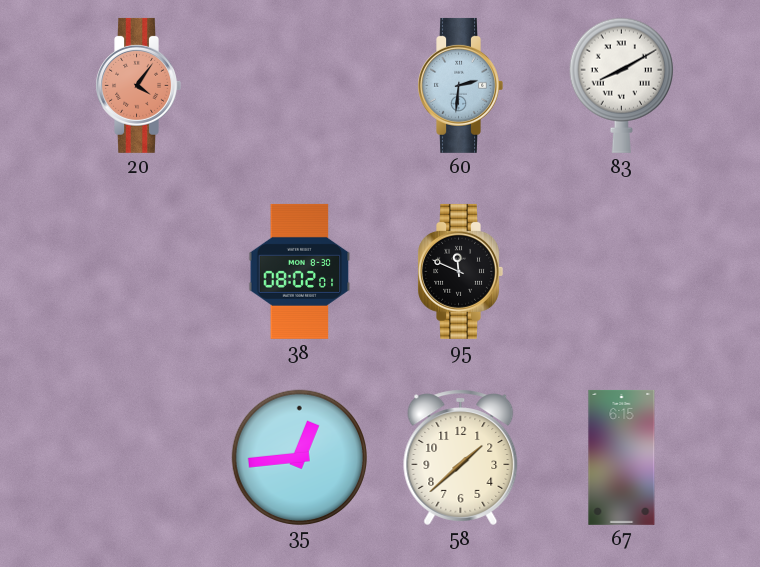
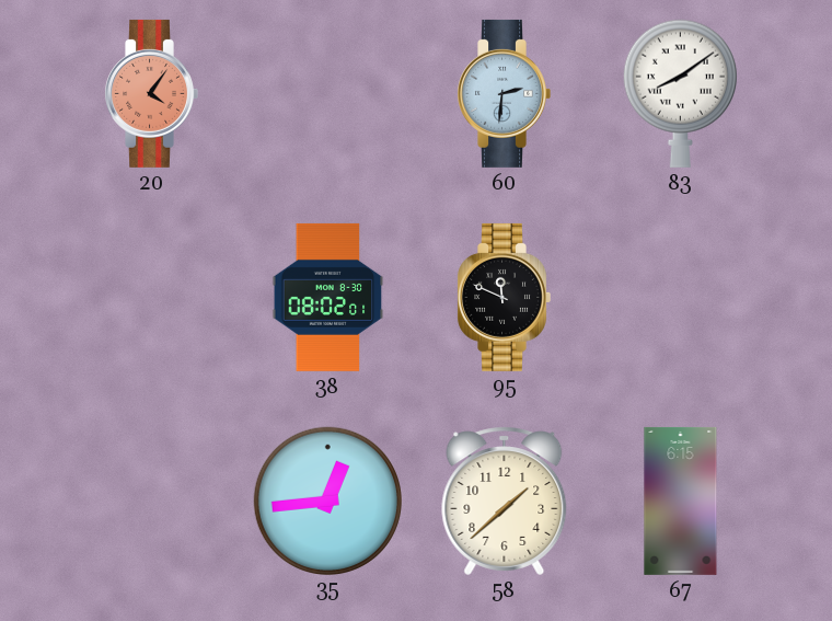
83: 8:10 -> 8:09 (680, 93)
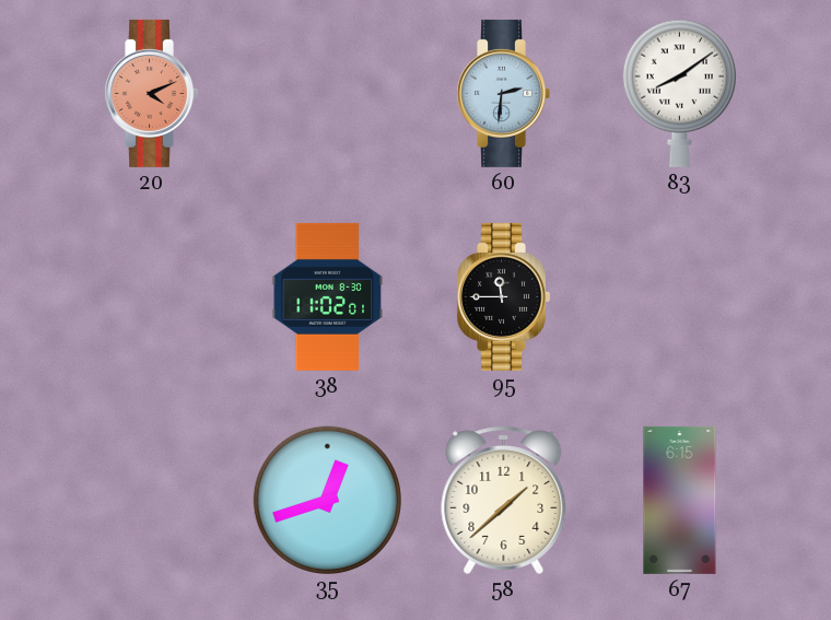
20: 4:06 -> 4:11 (151, 93)
38: 08:02 -> 11:02 (328, 296)
95: 11:49 -> 11:45 (503, 296)
35: 12:44 -> 12:42 (327, 500)
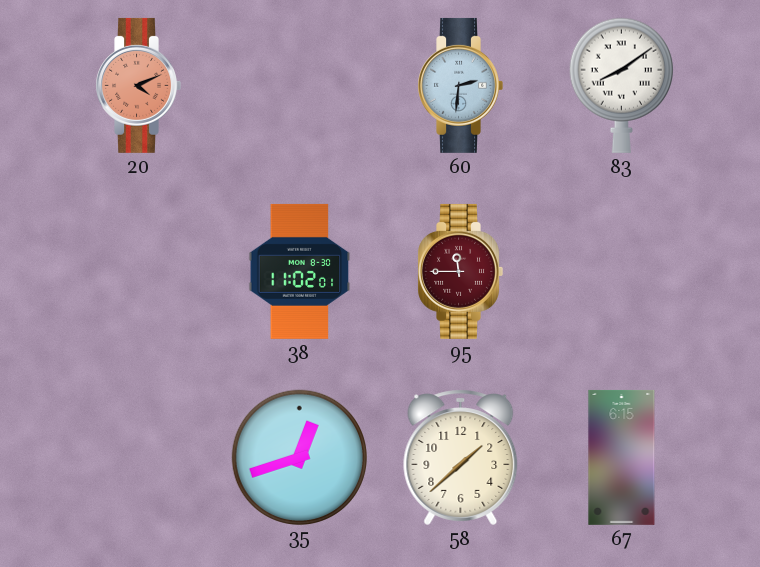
95 dial: black -> burgundy (460, 271)
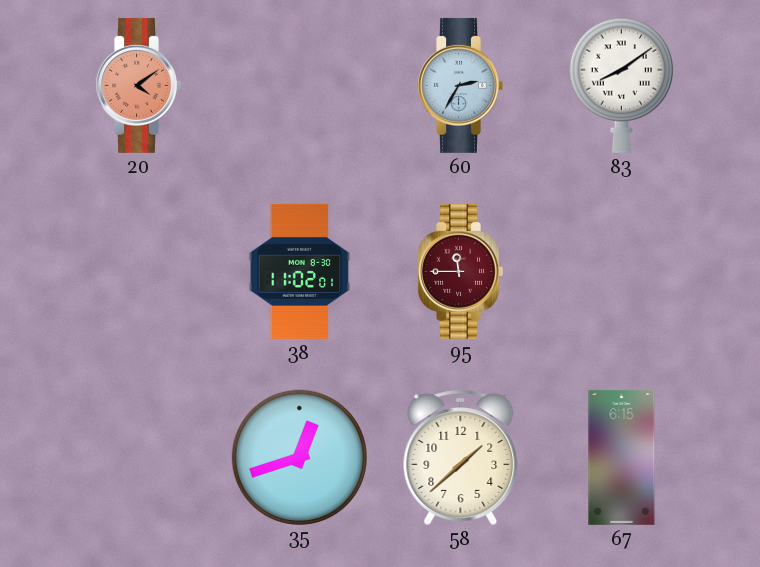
20: 4:11 -> 4:09 (138, 85)
60: 2:31 -> 2:35 (460, 85)
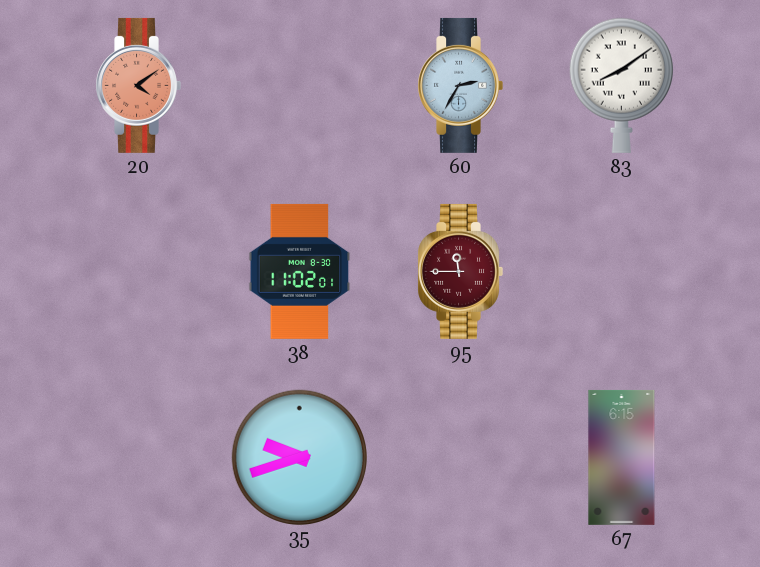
35: 12:42 -> 9:42 (299, 457)
58: 1:38 -> none (461, 457)
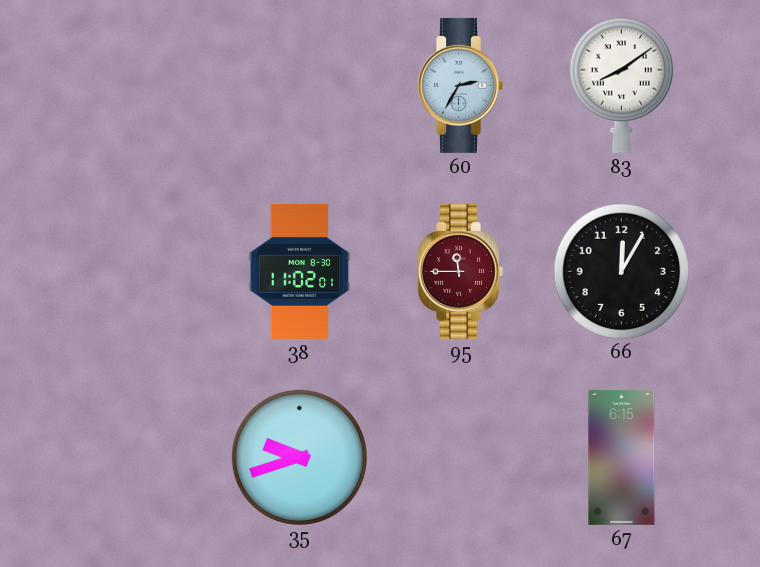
20: 4:09 -> none (138, 85)
66: none -> 12:05 (621, 271)
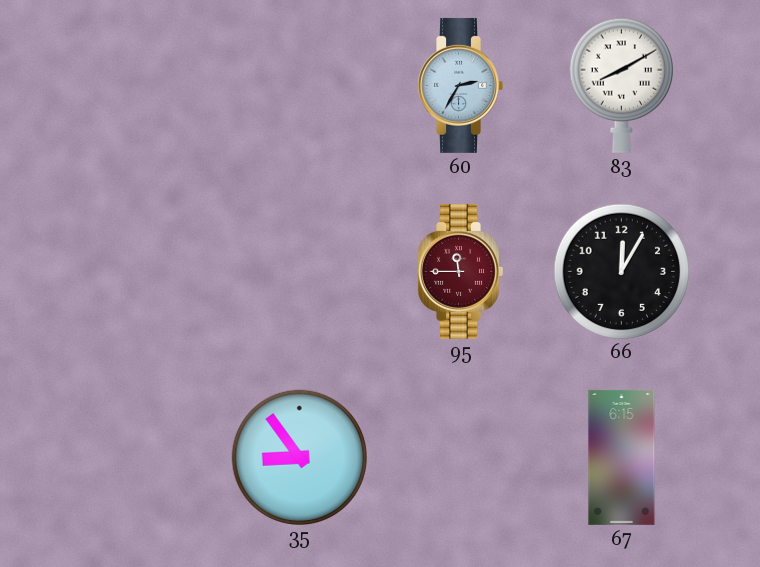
83: 8:09 -> 8:10 (621, 85)
38: 11:02 -> none (300, 271)
35: 9:42 -> 8:54 (299, 457)
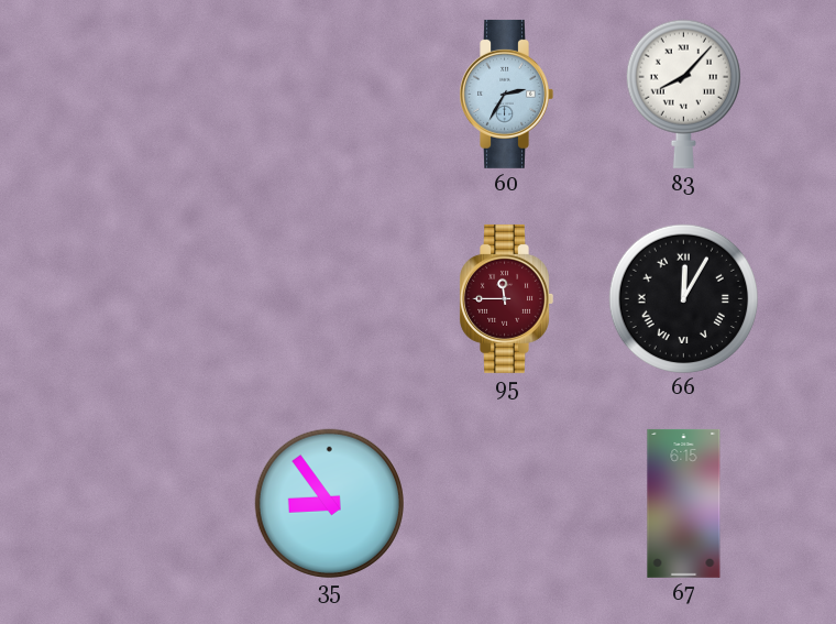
83: 8:10 -> 8:07 (683, 94)
66 numerals: Arabic -> Roman (683, 298)
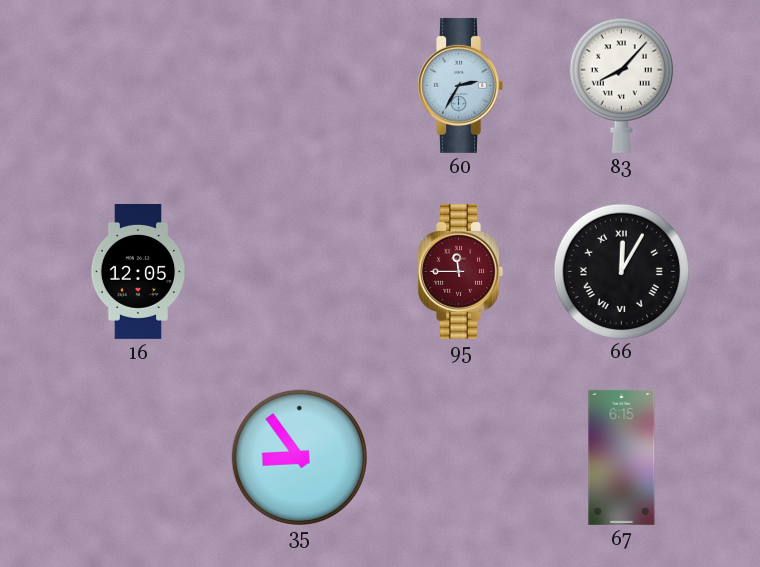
16: none -> 12:05 (138, 271)
